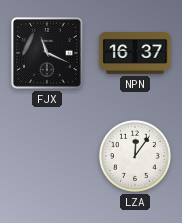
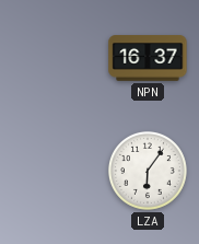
FJX: 11:19 -> none (47, 53)
LZA: 12:06 -> 6:06 (148, 171)
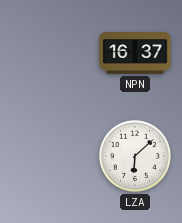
LZA: 6:06 -> 6:08 (135, 156)
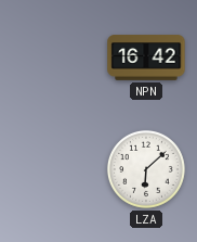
NPN: 16:37 -> 16:42 (146, 58)
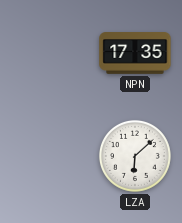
NPN: 16:42 -> 17:35 (135, 53)
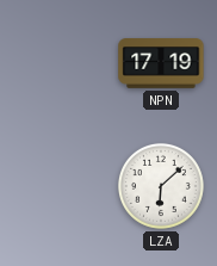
NPN: 17:35 -> 17:19 (161, 63)
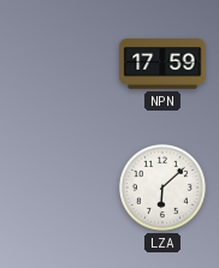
NPN: 17:19 -> 17:59 (162, 64)
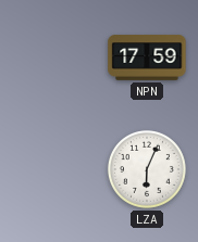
LZA: 6:08 -> 6:04 (147, 169)
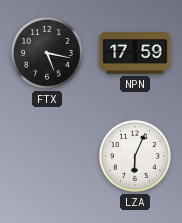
FTX: none -> 5:17 (47, 53)
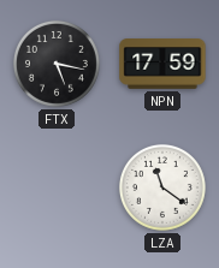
LZA: 6:04 -> 11:21 (162, 187)
